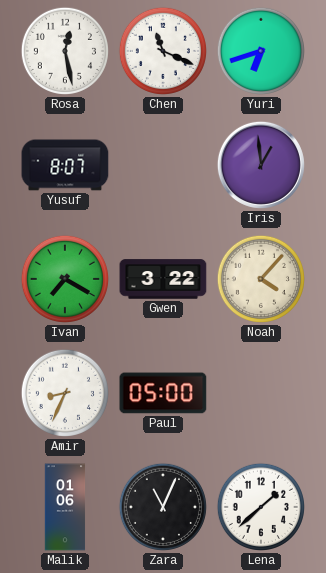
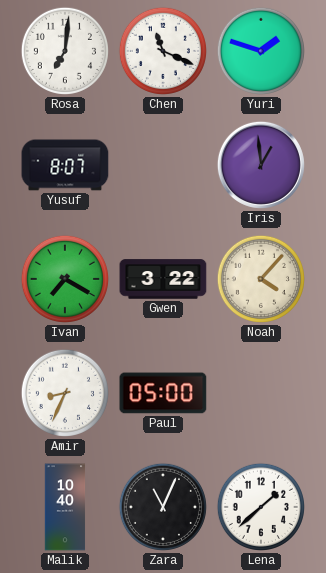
Rosa: 12:28 -> 7:01 (65, 51)
Yuri: 6:42 -> 1:48 (261, 51)
Malik: 01:06 -> 10:40 (65, 507)
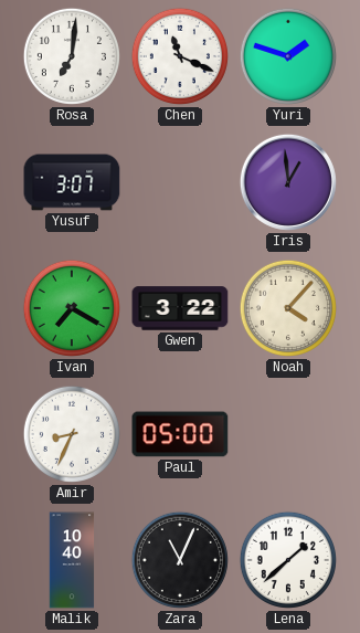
Yusuf: 8:07 -> 3:07 (72, 182)
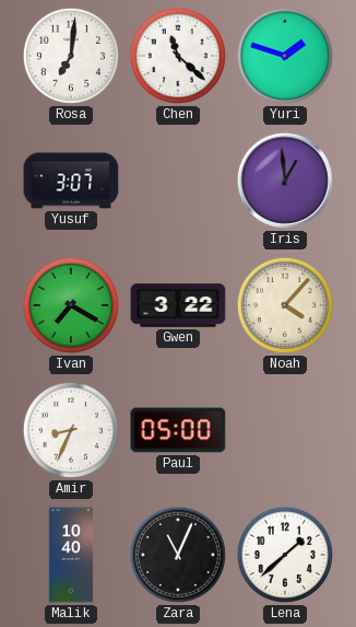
Chen: 11:19 -> 11:22 (178, 56)
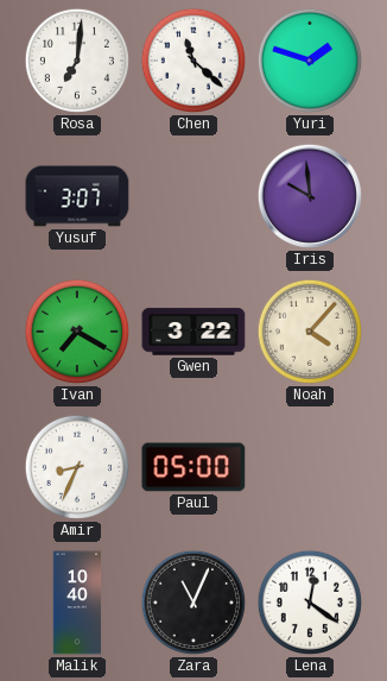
Iris: 12:59 -> 9:59 (310, 196)
Lena: 1:38 -> 12:21 (310, 603)
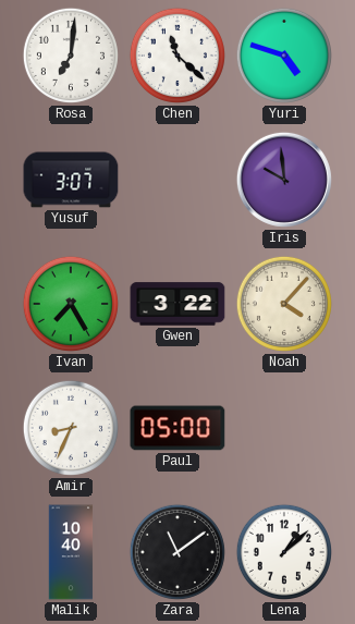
Yuri: 1:48 -> 4:48 (284, 56)
Ivan: 7:20 -> 7:25 (71, 304)
Zara: 11:04 -> 11:09 (177, 552)
Lena: 12:21 -> 1:08 (284, 552)
